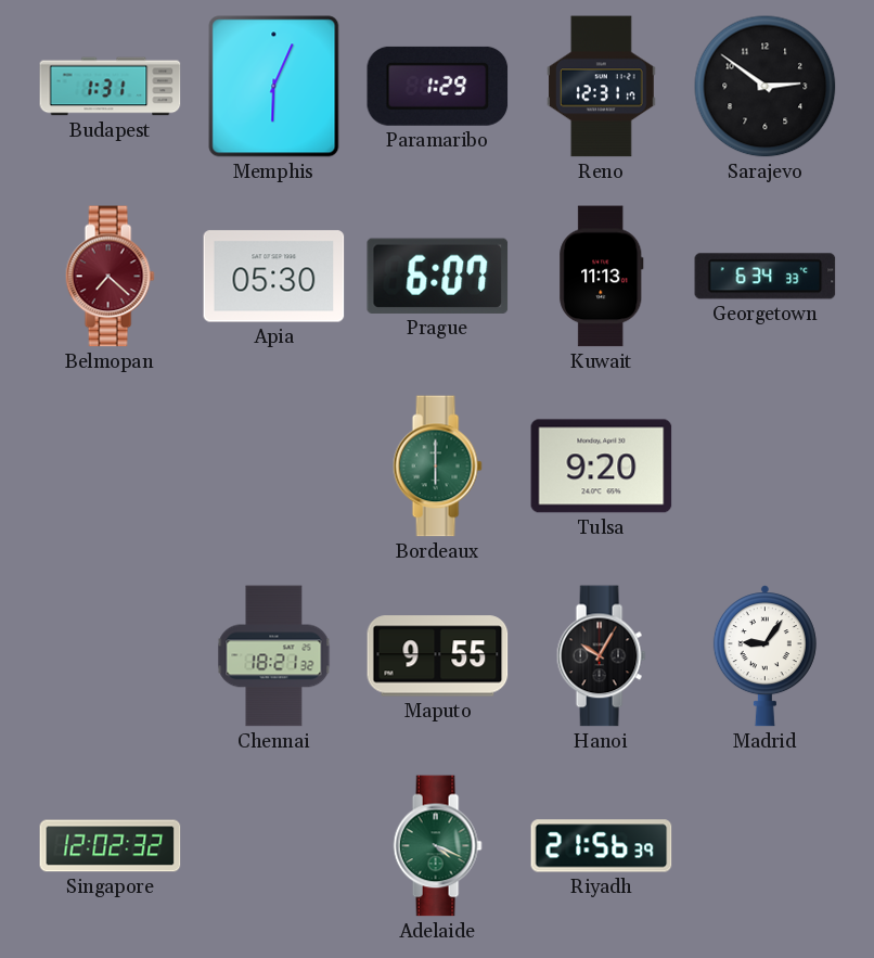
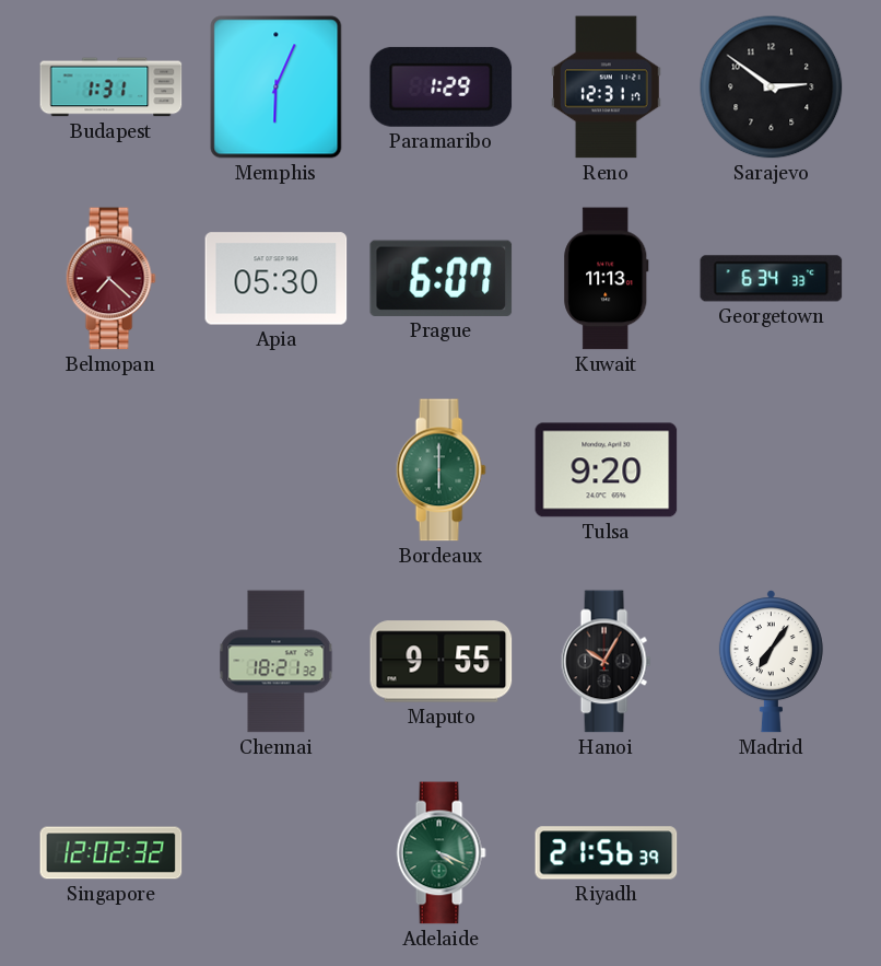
Madrid: 9:06 -> 7:06 (771, 662)
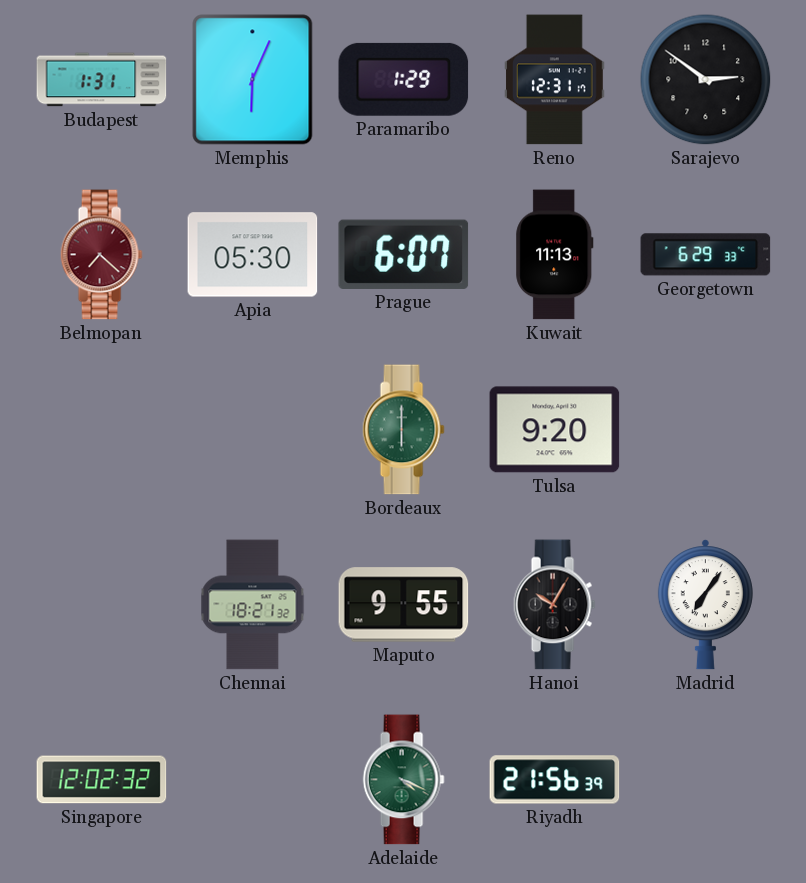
Georgetown: 6:34 -> 6:29 (706, 255)
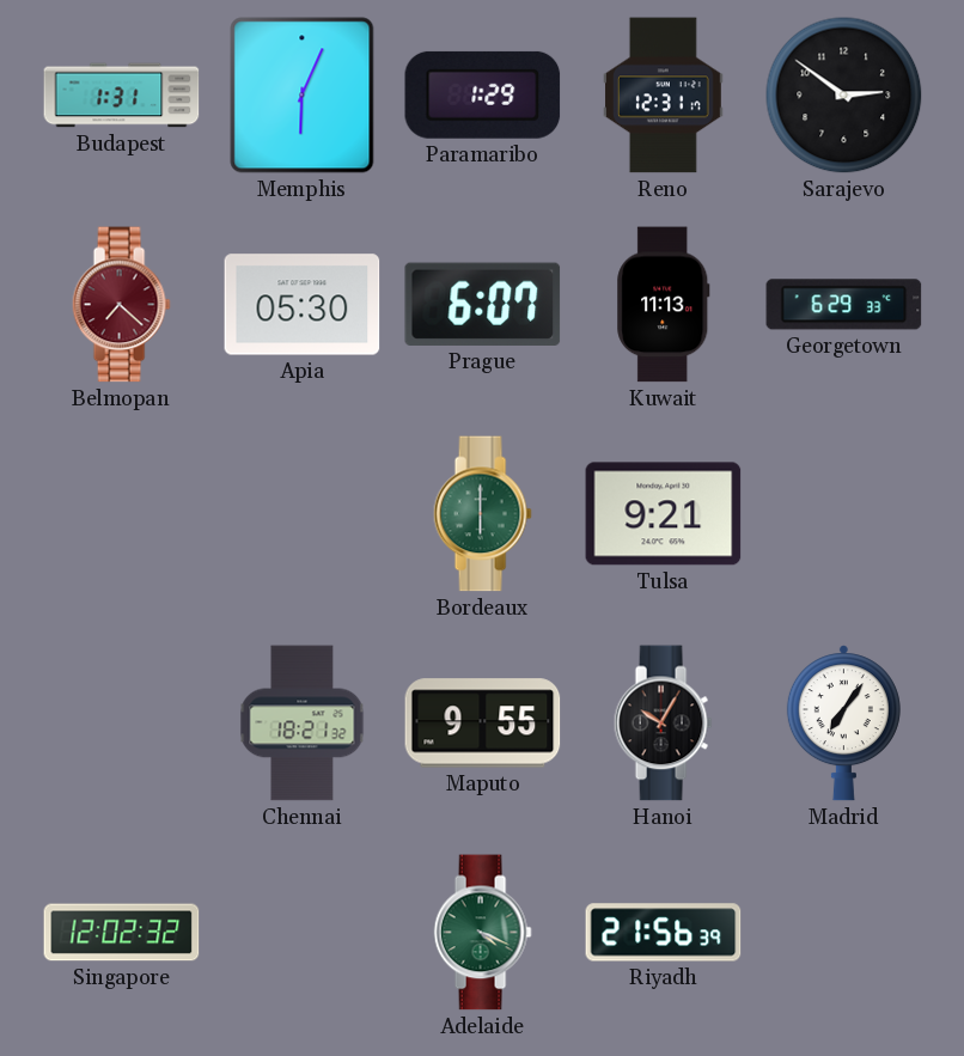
Tulsa: 9:20 -> 9:21 (664, 514)
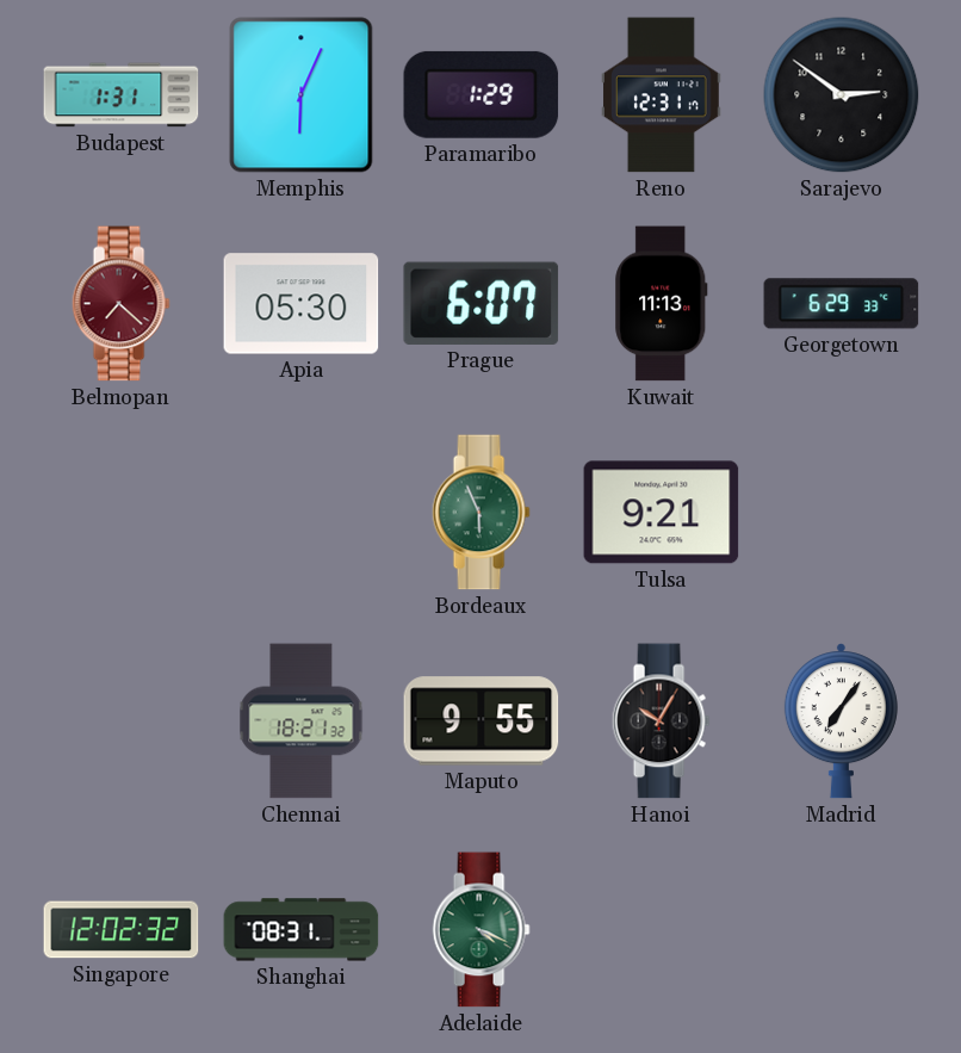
Bordeaux: 6:00 -> 5:56 (480, 513)
Shanghai: none -> 08:31 (302, 930)
Riyadh: 21:56 -> none (664, 933)
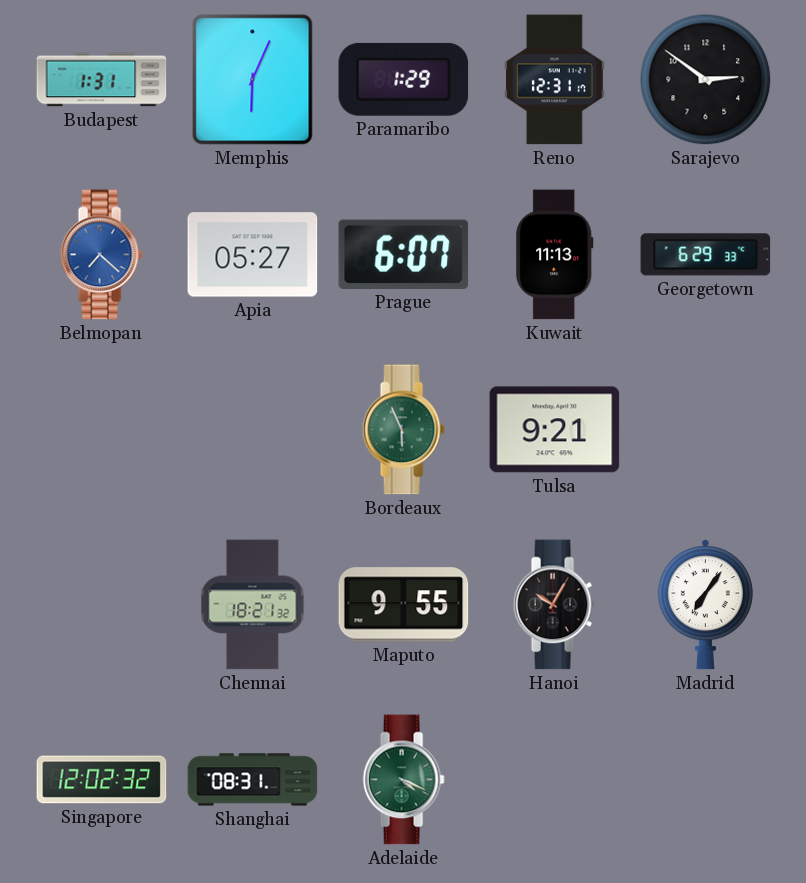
Belmopan dial: burgundy -> blue (101, 255)
Apia: 05:30 -> 05:27 (253, 255)
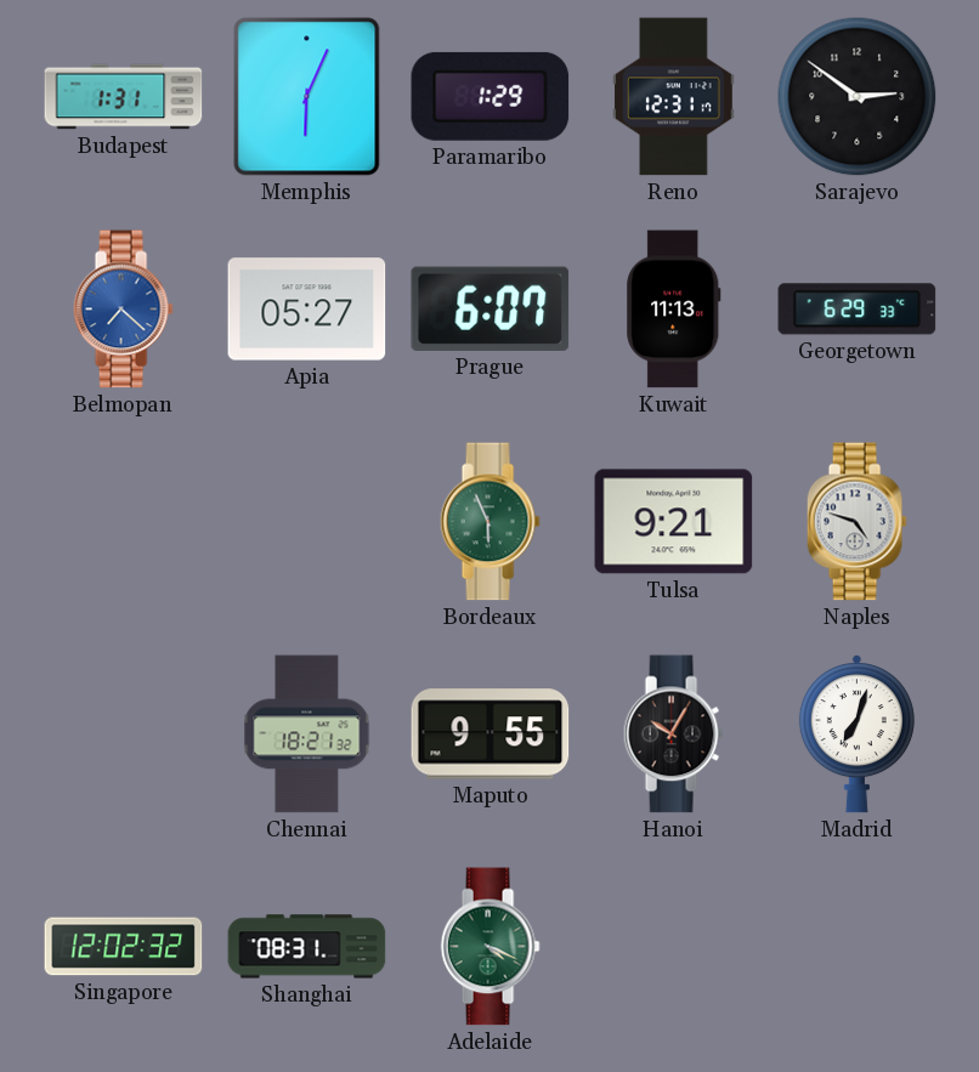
Naples: none -> 4:48 (856, 522)
Madrid: 7:06 -> 7:03 (856, 734)
